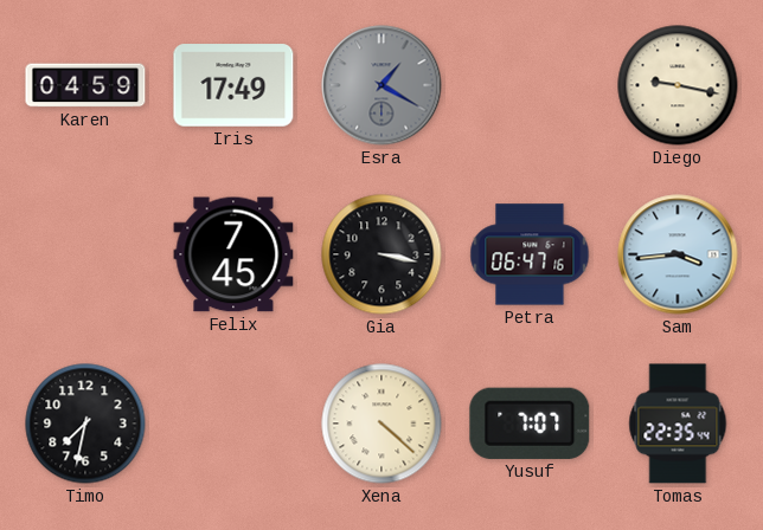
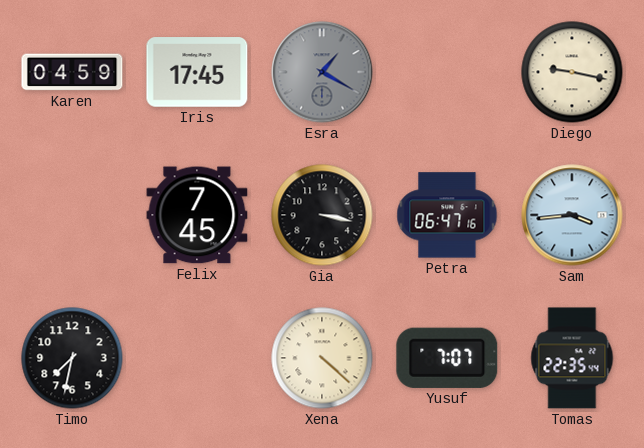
Iris: 17:49 -> 17:45 (197, 72)
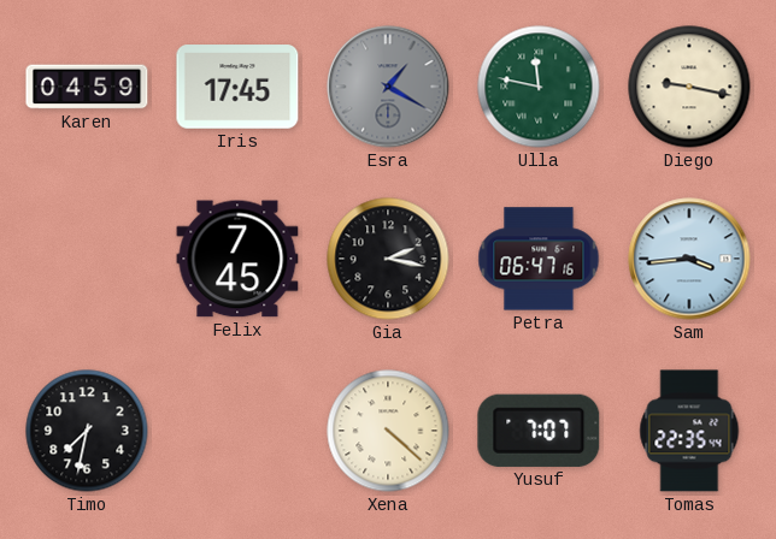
Ulla: none -> 11:47 (539, 87)
Gia: 3:17 -> 2:17 (388, 259)
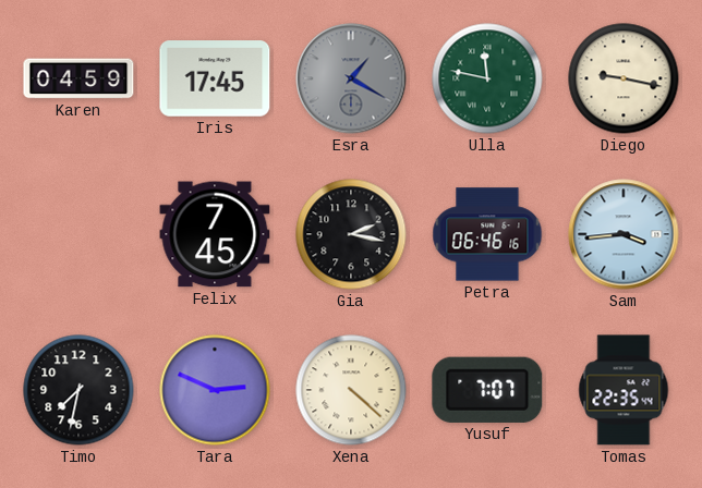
Petra: 06:47 -> 06:46 (487, 234)
Tara: none -> 2:49 (215, 390)
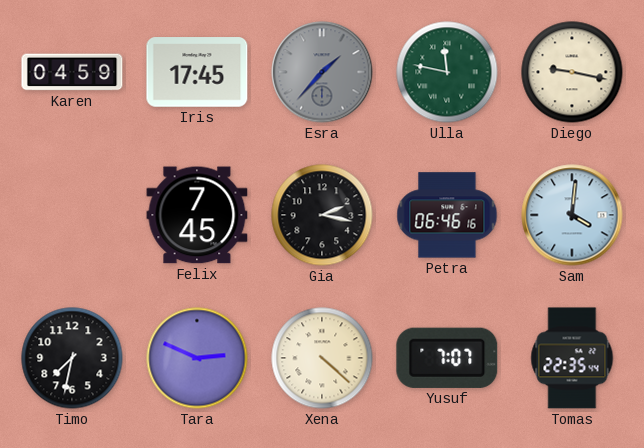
Esra: 1:20 -> 1:37 (322, 72)
Sam: 3:44 -> 4:01 (572, 215)
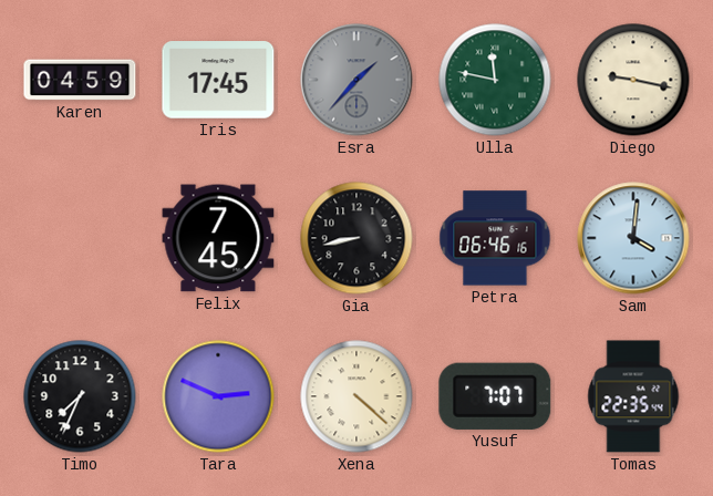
Gia: 2:17 -> 8:43 (356, 238)
Timo: 7:32 -> 7:34 (80, 396)
